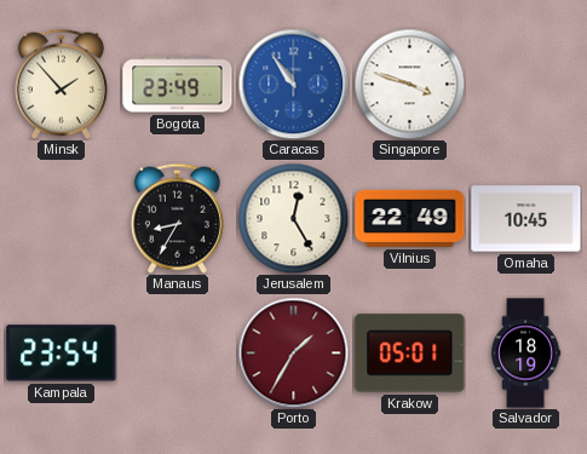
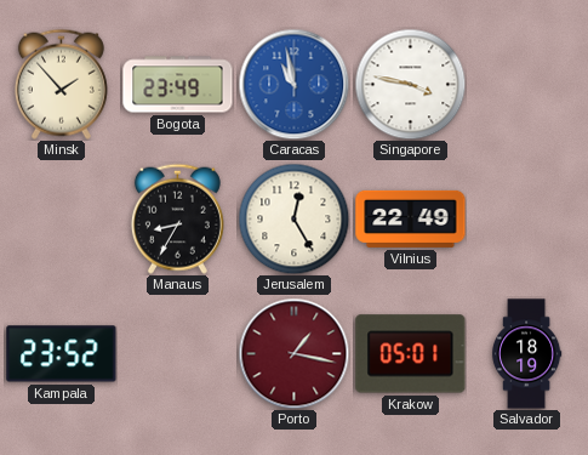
Caracas: 10:54 -> 10:58 (293, 84)
Singapore: 3:48 -> 3:47 (410, 84)
Omaha: 10:45 -> none (526, 219)
Kampala: 23:54 -> 23:52 (62, 354)
Porto: 1:35 -> 1:17 (293, 353)
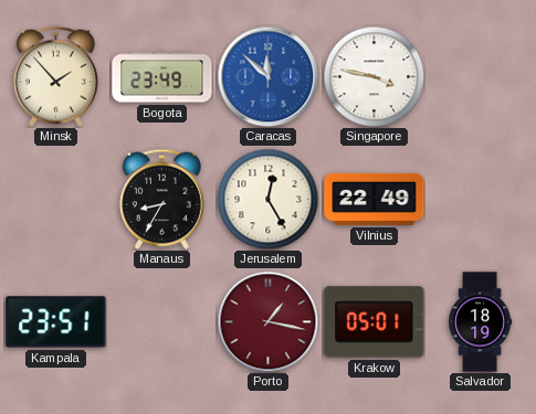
Caracas: 10:58 -> 11:52 (267, 76)
Kampala: 23:52 -> 23:51 (56, 322)
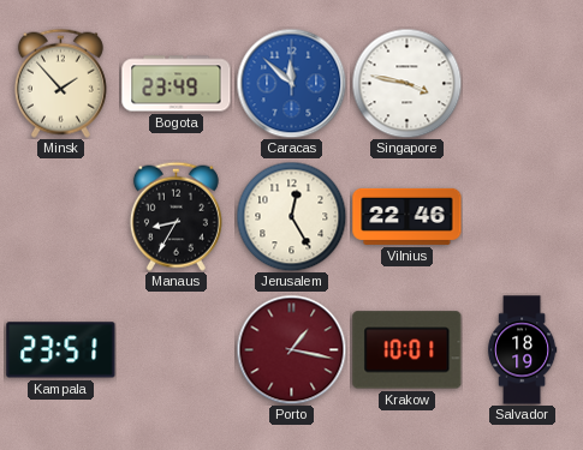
Vilnius: 22:49 -> 22:46 (407, 216)
Krakow: 05:01 -> 10:01 (407, 350)
